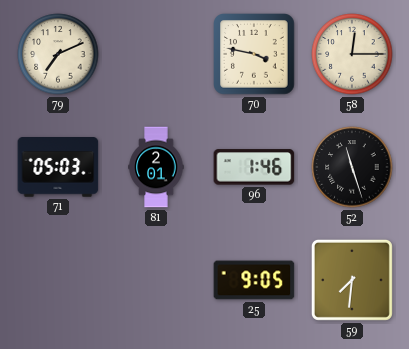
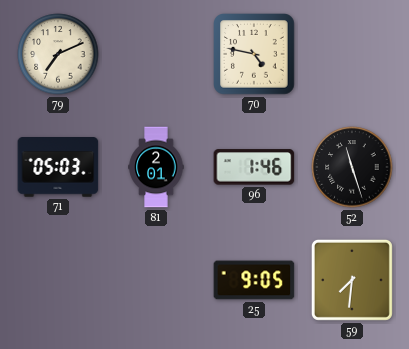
70: 3:47 -> 4:47 (255, 55)
58: 12:15 -> none (352, 54)
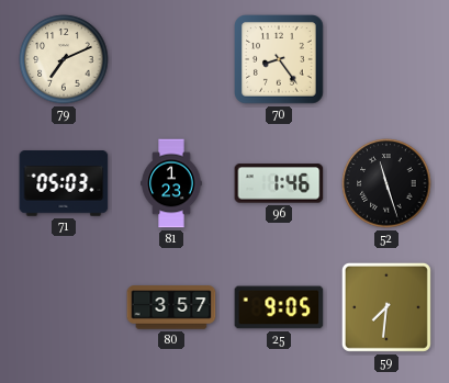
70: 4:47 -> 8:24 (280, 60)
81: 2:01 -> 1:23 (171, 183)
80: none -> 3:57 (171, 307)
